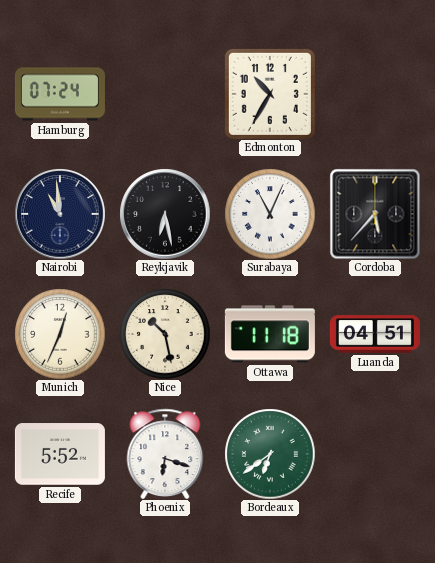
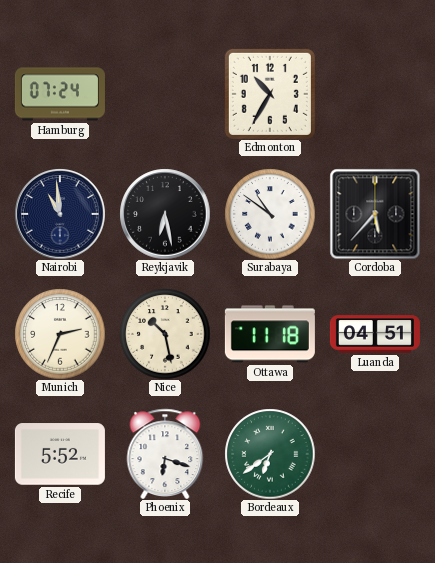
Surabaya: 11:04 -> 10:51 (270, 214)
Munich: 12:34 -> 2:34 (60, 334)
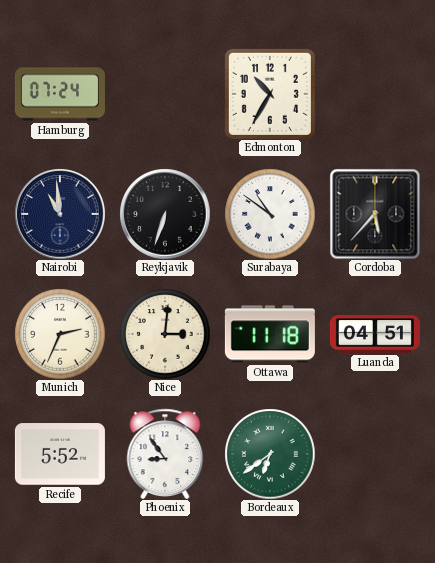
Reykjavik: 6:28 -> 6:33 (165, 214)
Nice: 10:28 -> 3:01 (165, 334)
Phoenix: 6:18 -> 8:54 (165, 453)
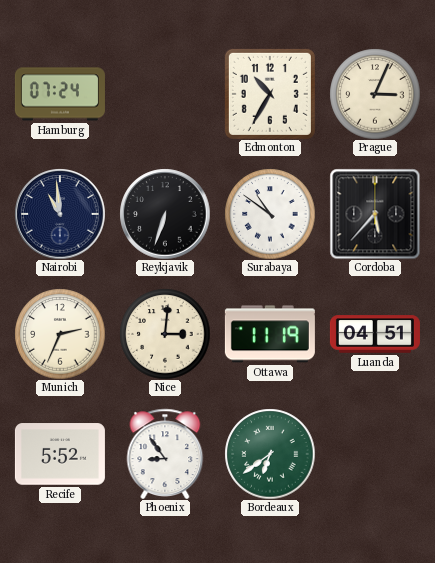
Prague: none -> 3:04 (375, 94)
Ottawa: 11:18 -> 11:19 (270, 334)
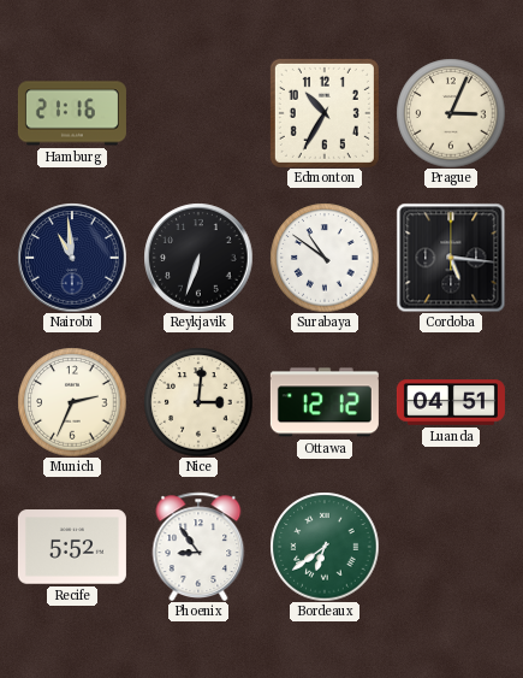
Hamburg: 07:24 -> 21:16 (72, 113)
Cordoba: 5:37 -> 5:16 (451, 258)
Ottawa: 11:19 -> 12:12 (325, 402)
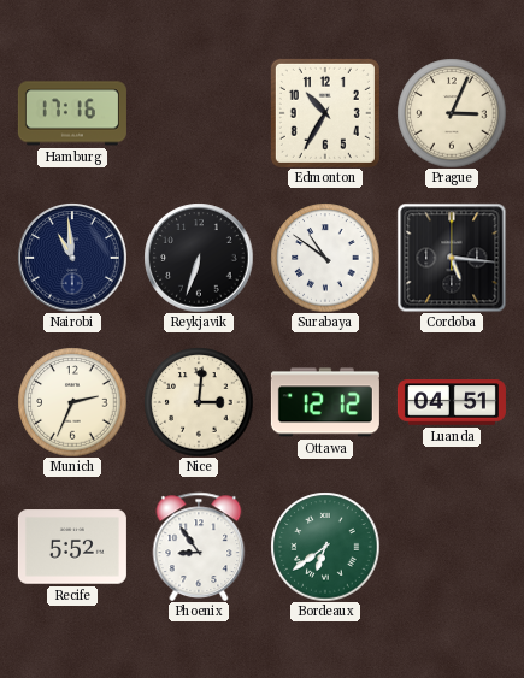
Hamburg: 21:16 -> 17:16 (72, 113)
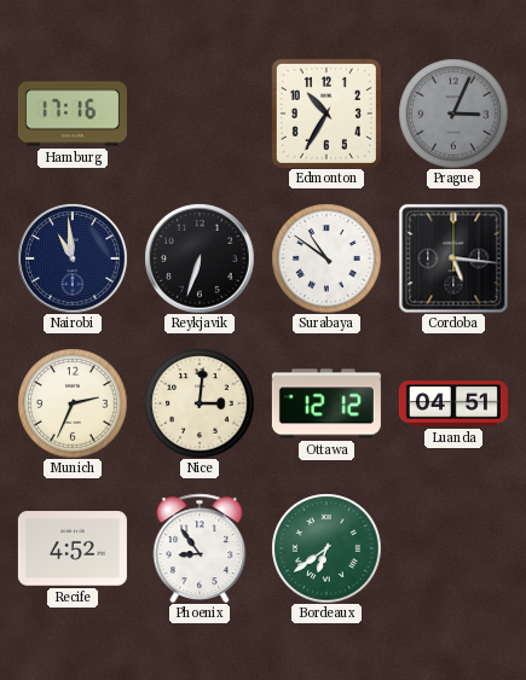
Prague dial: cream -> grey (453, 114)
Recife: 5:52 -> 4:52 (73, 548)
